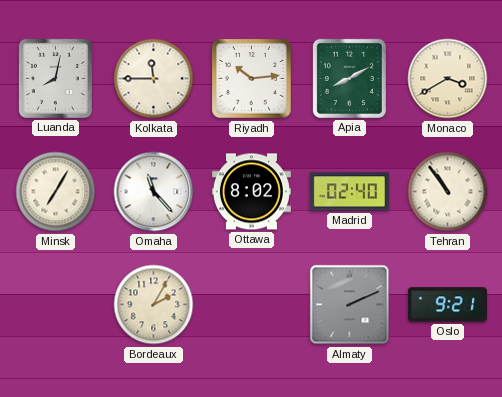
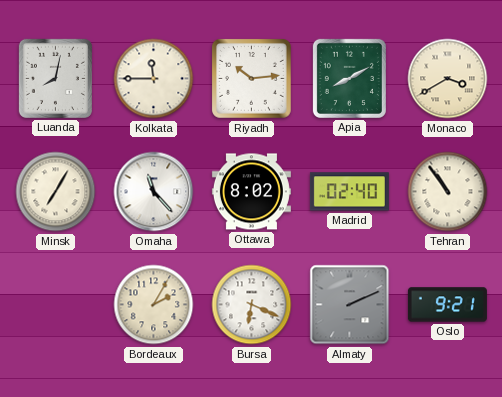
Bursa: none -> 6:19 (252, 305)
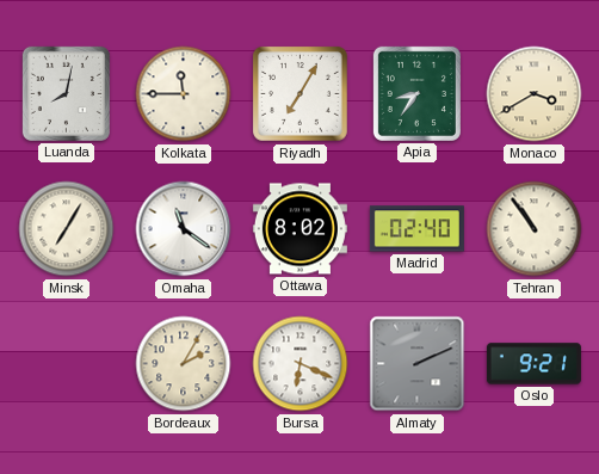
Riyadh: 10:14 -> 7:05 (301, 94)
Apia: 8:10 -> 8:36 (416, 93)
Omaha: 11:23 -> 11:21 (184, 229)
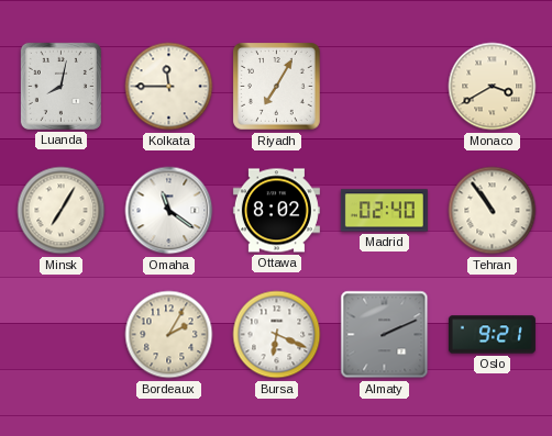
Apia: 8:36 -> none (416, 93)
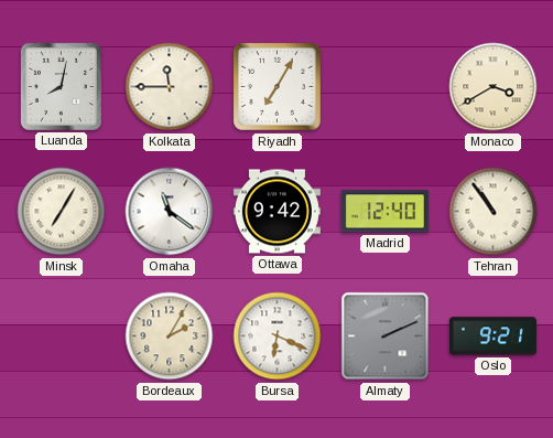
Ottawa: 8:02 -> 9:42 (276, 212)
Madrid: 02:40 -> 12:40 (384, 212)
